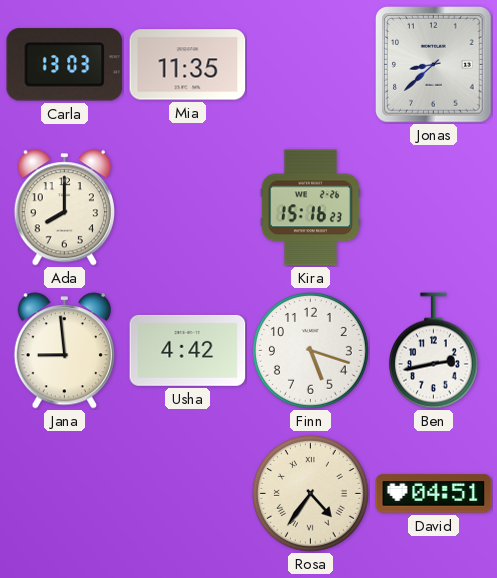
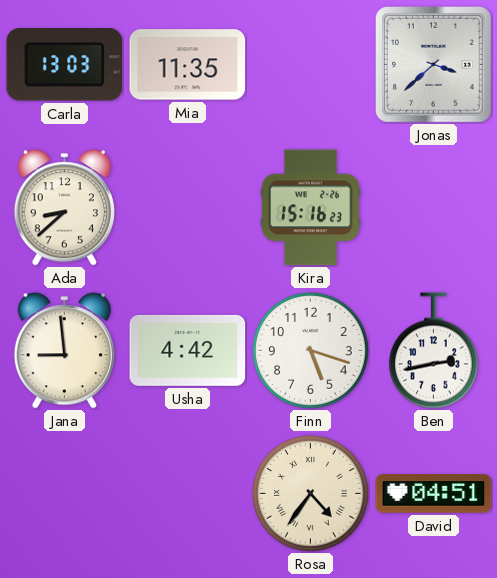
Jonas: 8:38 -> 3:38 (434, 65)
Ada: 8:00 -> 8:38 (64, 208)
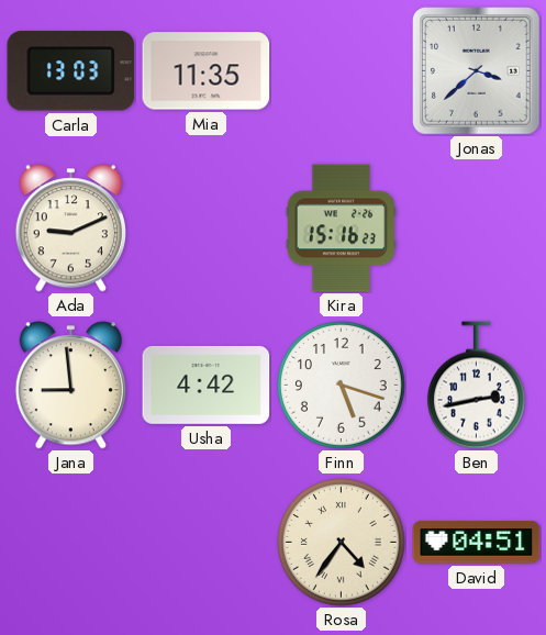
Ada: 8:38 -> 9:11 (70, 229)
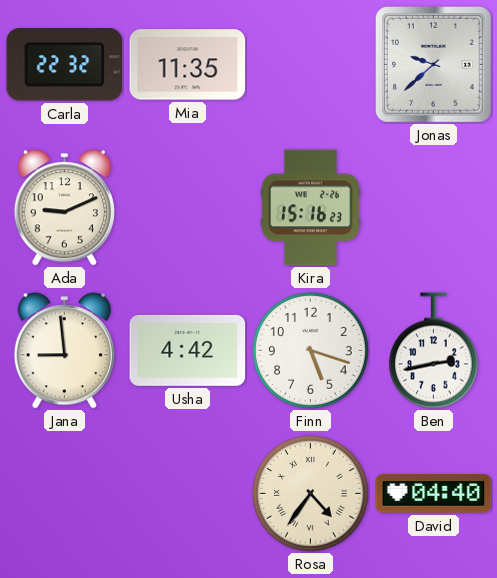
Carla: 13:03 -> 22:32 (65, 65)
Jonas: 3:38 -> 9:38 (434, 65)
David: 04:51 -> 04:40 (434, 494)
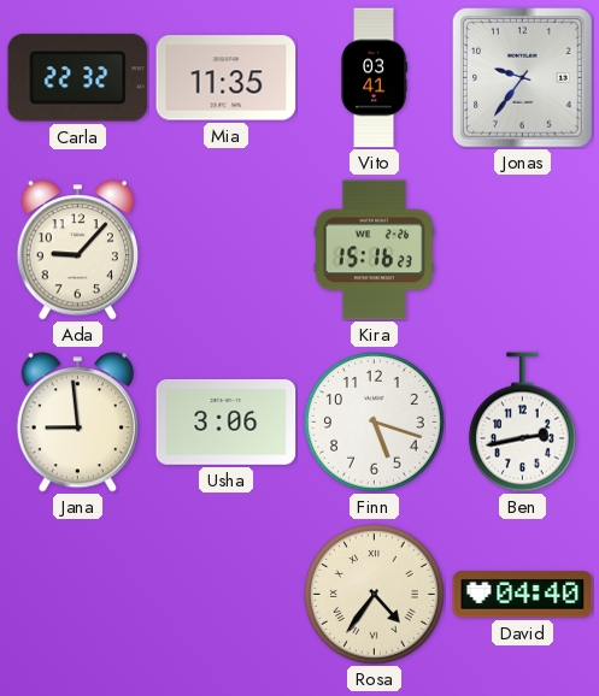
Vito: none -> 03:41 (375, 78)
Jonas: 9:38 -> 9:36 (523, 78)
Ada: 9:11 -> 9:07 (77, 250)
Usha: 4:42 -> 3:06 (227, 421)
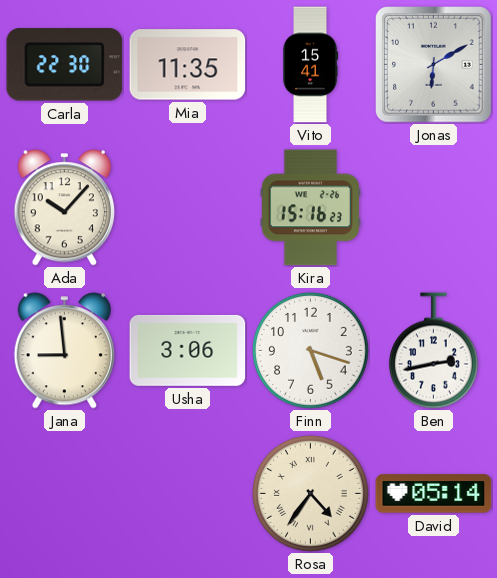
Carla: 22:32 -> 22:30 (65, 65)
Vito: 03:41 -> 15:41 (311, 65)
Jonas: 9:36 -> 6:10 (434, 65)
Ada: 9:07 -> 10:07 (64, 208)
David: 04:40 -> 05:14 (434, 494)
